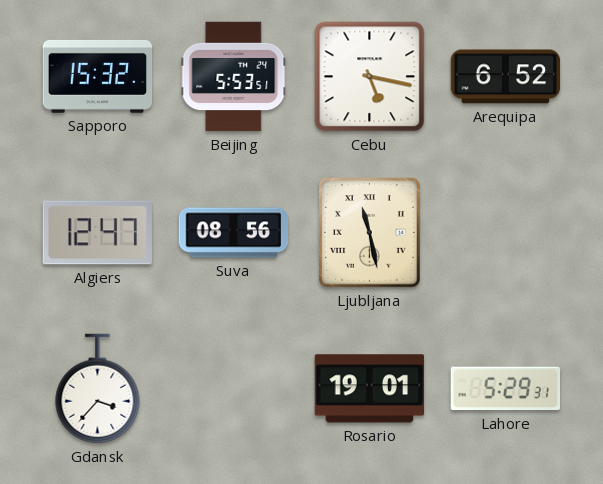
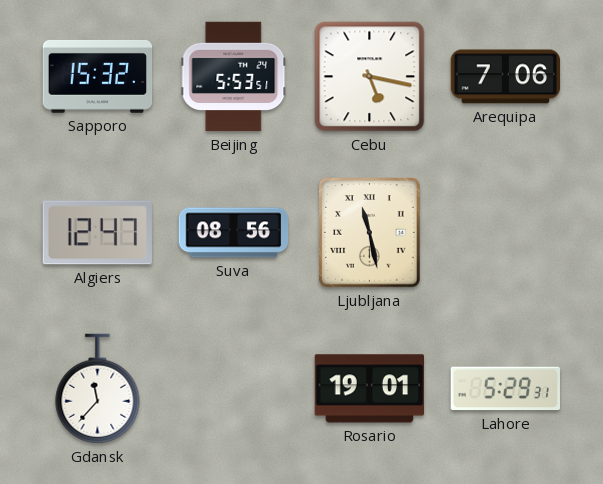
Arequipa: 6:52 -> 7:06 (506, 77)
Gdansk: 3:37 -> 11:37 (98, 389)
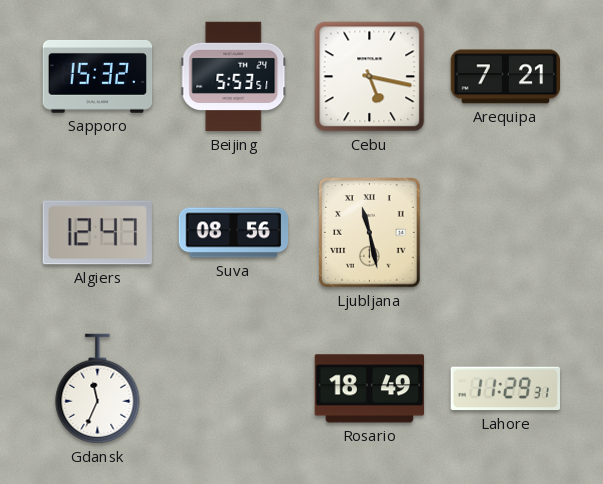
Arequipa: 7:06 -> 7:21 (506, 77)
Gdansk: 11:37 -> 11:34 (98, 389)
Rosario: 19:01 -> 18:49 (369, 389)
Lahore: 5:29 -> 11:29 (505, 389)
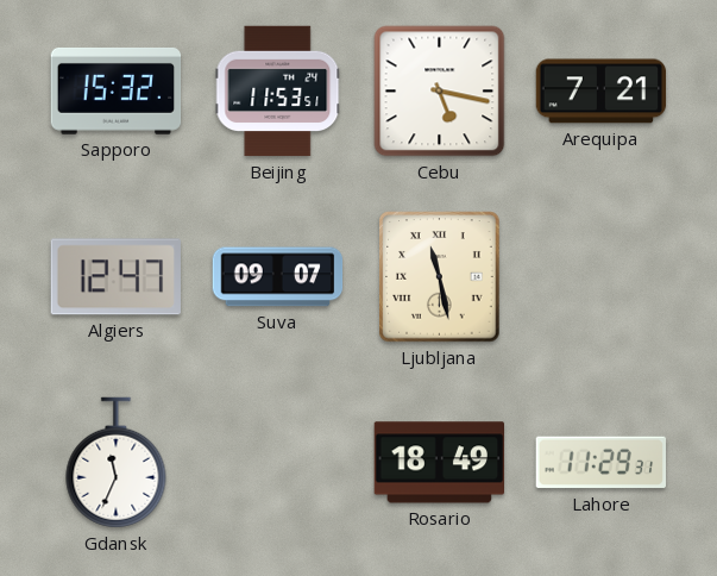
Beijing: 5:53 -> 11:53 (278, 92)
Suva: 08:56 -> 09:07 (278, 277)
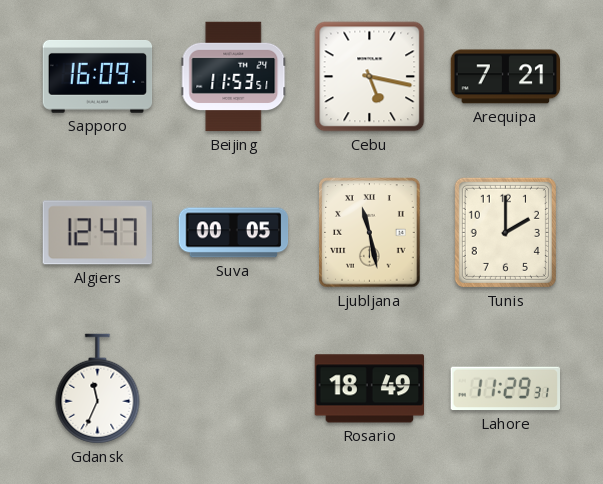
Sapporo: 15:32 -> 16:09 (98, 77)
Suva: 09:07 -> 00:05 (234, 233)
Tunis: none -> 2:00 (505, 232)
